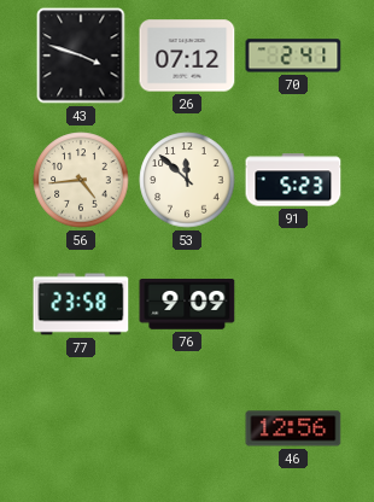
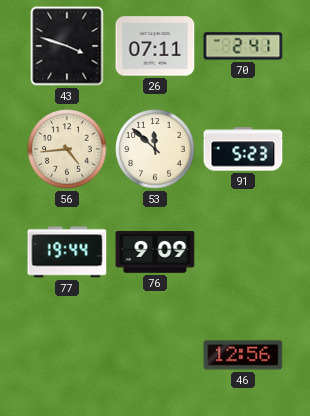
26: 07:12 -> 07:11 (155, 46)
77: 23:58 -> 19:44 (67, 252)
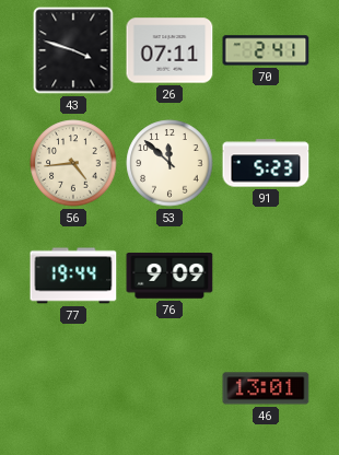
46: 12:56 -> 13:01 (266, 388)
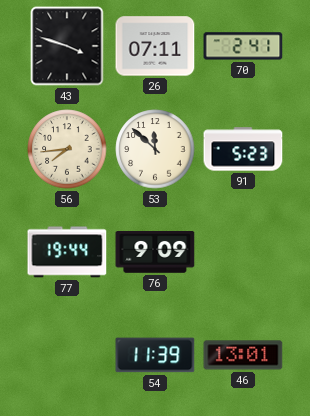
56: 4:44 -> 7:44 (67, 149)
54: none -> 11:39 (155, 355)
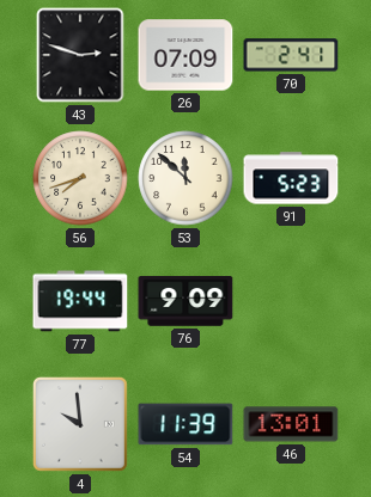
43: 3:48 -> 2:48 (80, 55)
26: 07:11 -> 07:09 (185, 55)
56: 7:44 -> 7:42 (80, 178)
4: none -> 9:59 (80, 424)
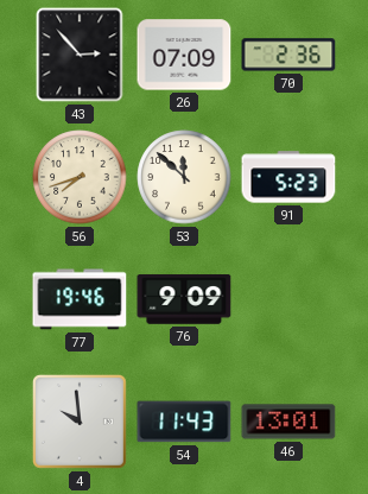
43: 2:48 -> 2:53 (80, 55)
70: 2:41 -> 2:36 (288, 55)
77: 19:44 -> 19:46 (80, 299)
54: 11:39 -> 11:43 (184, 422)
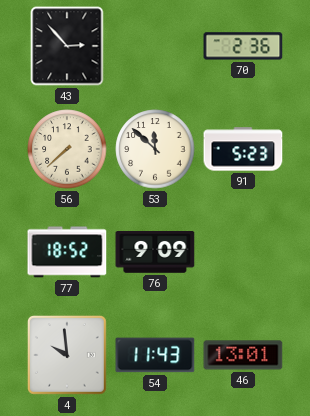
26: 07:09 -> none (184, 55)
56: 7:42 -> 7:38 (67, 149)
77: 19:46 -> 18:52 (67, 252)
